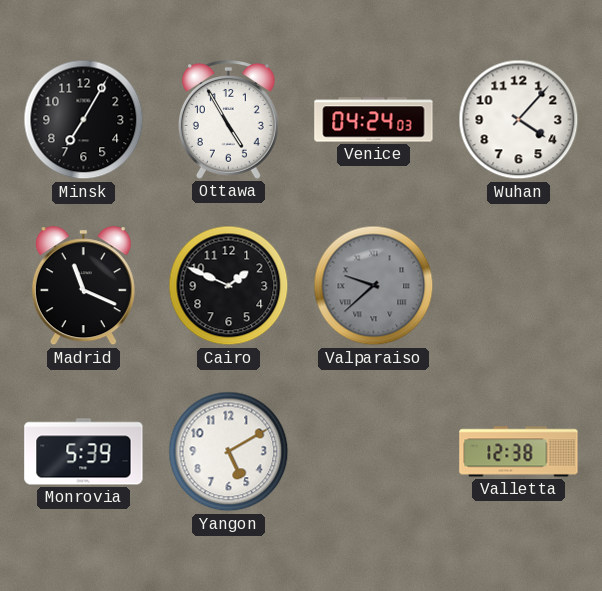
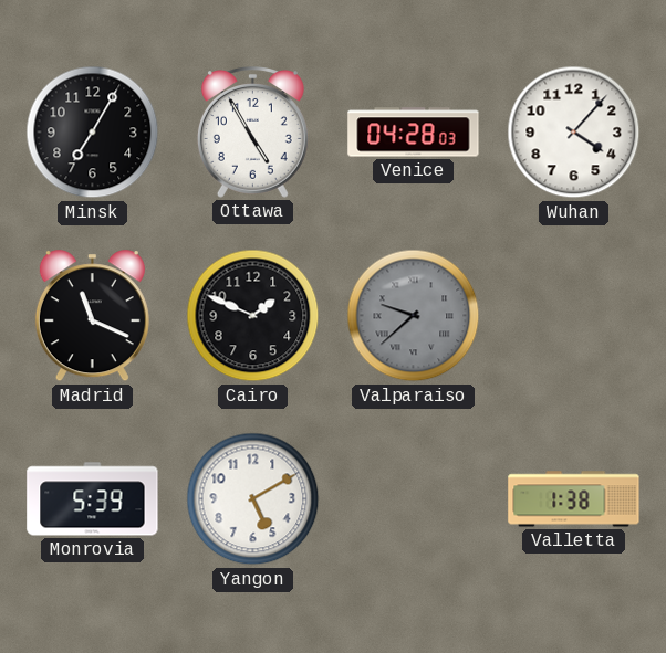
Venice: 04:24 -> 04:28 (414, 133)
Valletta: 12:38 -> 1:38 (574, 499)
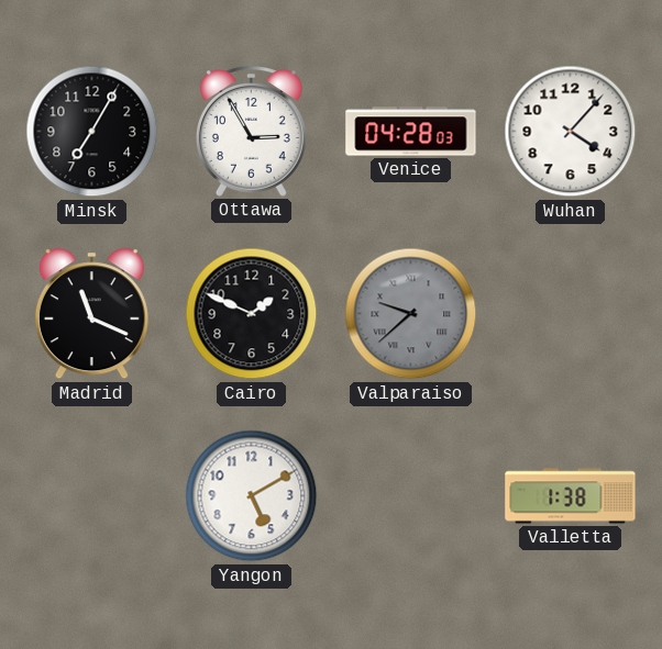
Ottawa: 4:55 -> 2:55 (251, 132)
Monrovia: 5:39 -> none (93, 499)
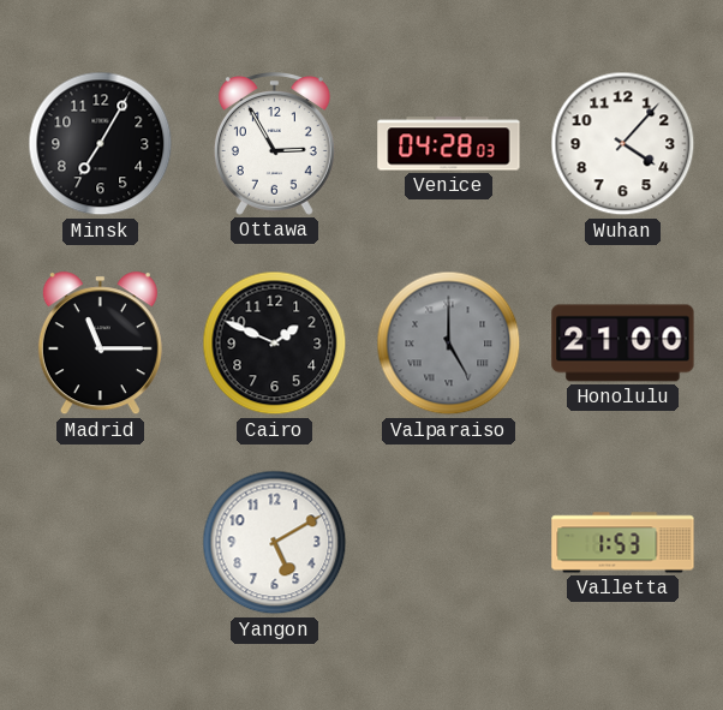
Madrid: 11:19 -> 11:15 (100, 344)
Valparaiso: 9:38 -> 5:00 (449, 344)
Honolulu: none -> 21:00 (623, 344)
Valletta: 1:38 -> 1:53 (623, 543)
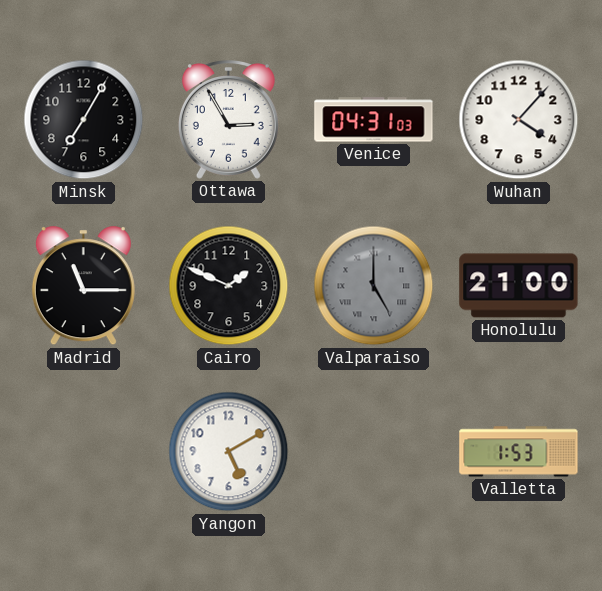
Venice: 04:28 -> 04:31 (374, 120)
